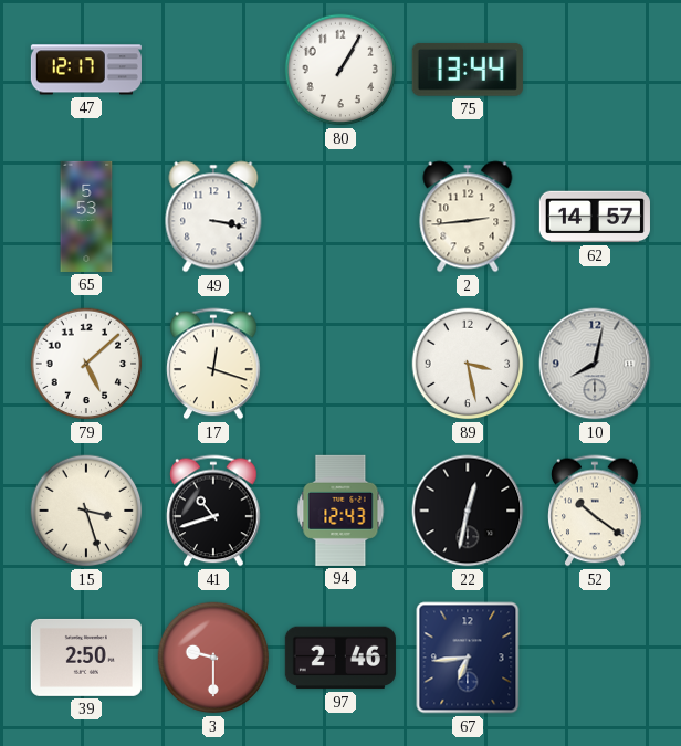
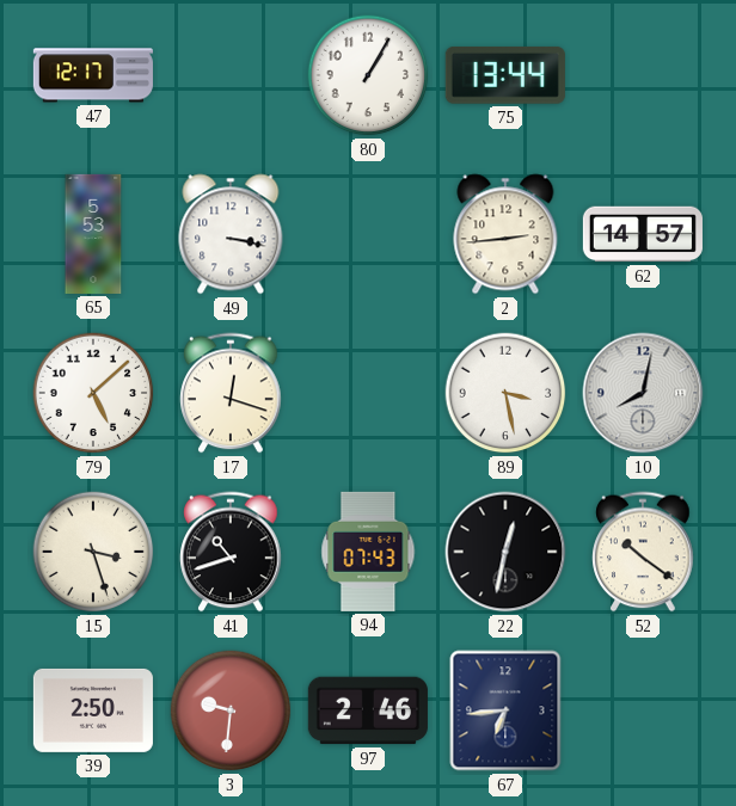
94: 12:43 -> 07:43 (368, 552)
3: 9:30 -> 9:31 (231, 710)
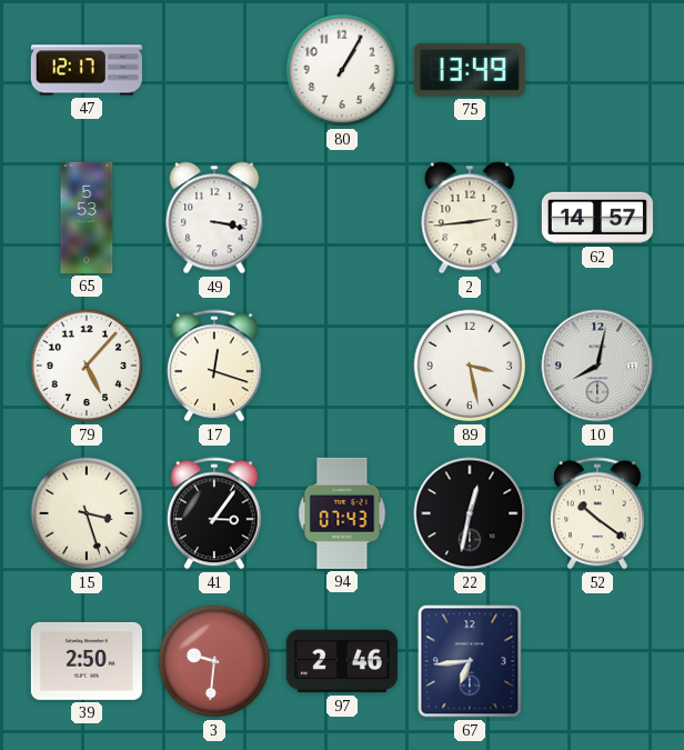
75: 13:44 -> 13:49 (470, 70)
79: 5:08 -> 5:07 (87, 366)
41: 10:42 -> 3:06 (214, 513)
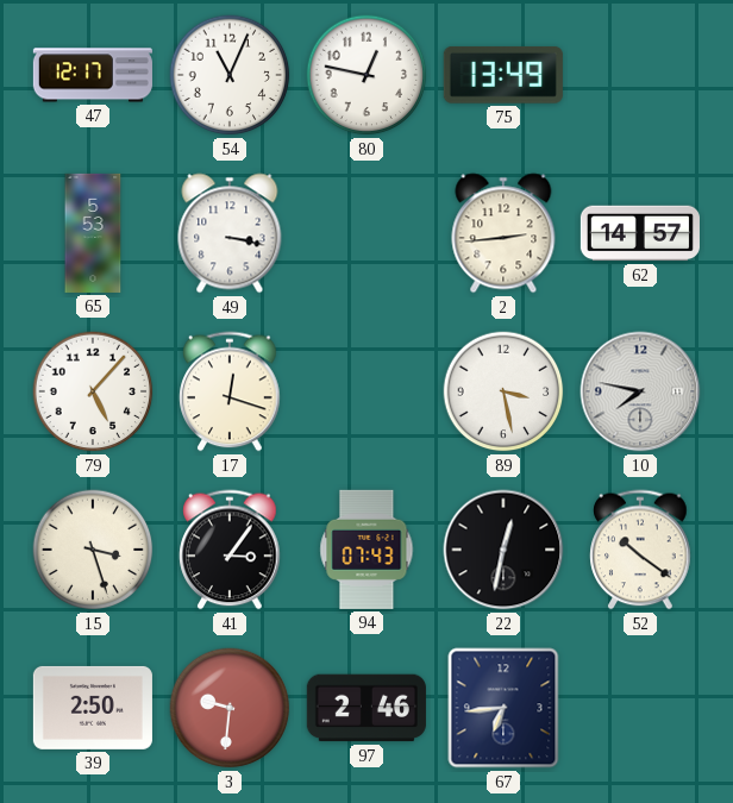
54: none -> 11:04 (230, 75)
80: 1:05 -> 12:47 (366, 75)
10: 8:02 -> 7:47 (640, 391)
